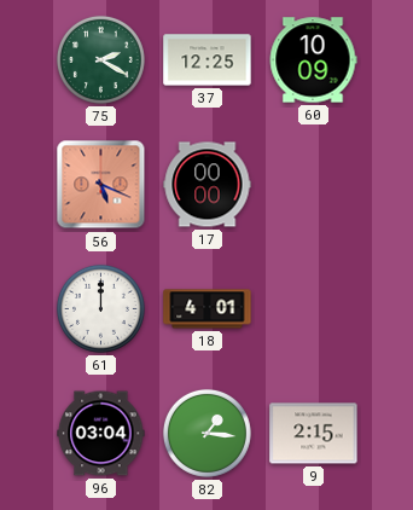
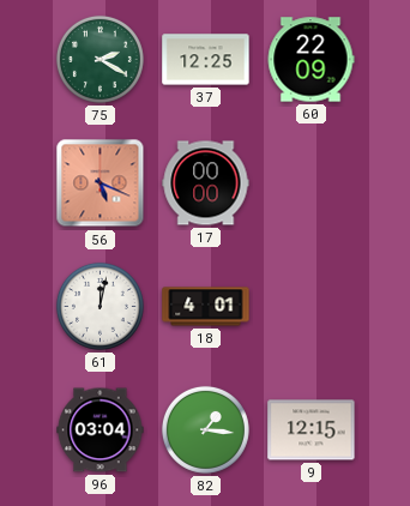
60: 10:09 -> 22:09 (310, 60)
61: 12:00 -> 12:02 (100, 306)
9: 2:15 -> 12:15 (312, 430)
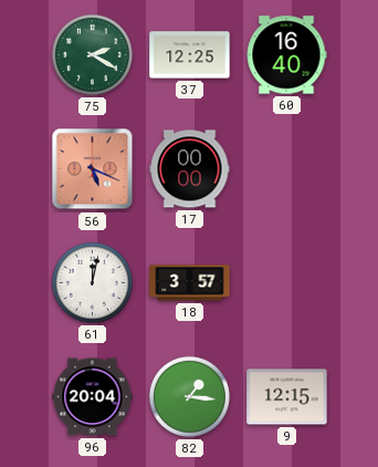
60: 22:09 -> 16:40 (286, 55)
18: 4:01 -> 3:57 (190, 283)
96: 03:04 -> 20:04 (93, 397)
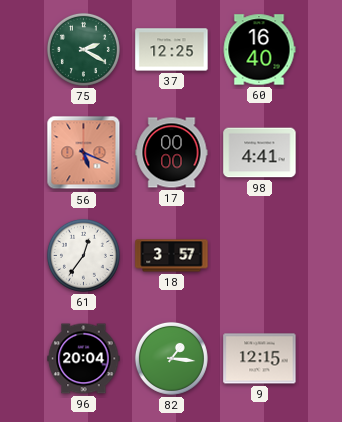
98: none -> 4:41 (260, 153)
61: 12:02 -> 12:36 (83, 255)
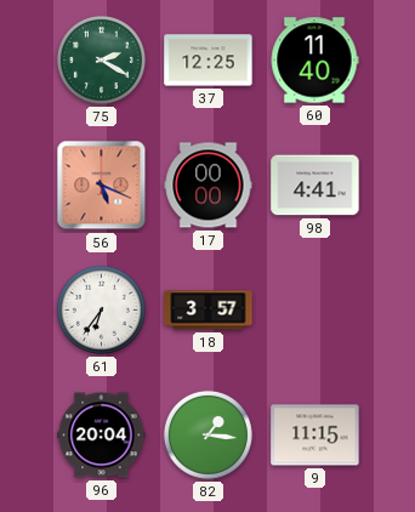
60: 16:40 -> 11:40 (314, 61)
61: 12:36 -> 6:36 (101, 309)
9: 12:15 -> 11:15 (315, 436)
